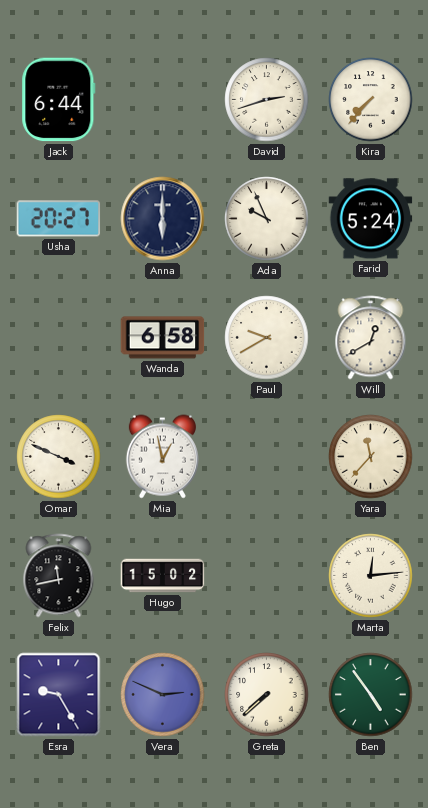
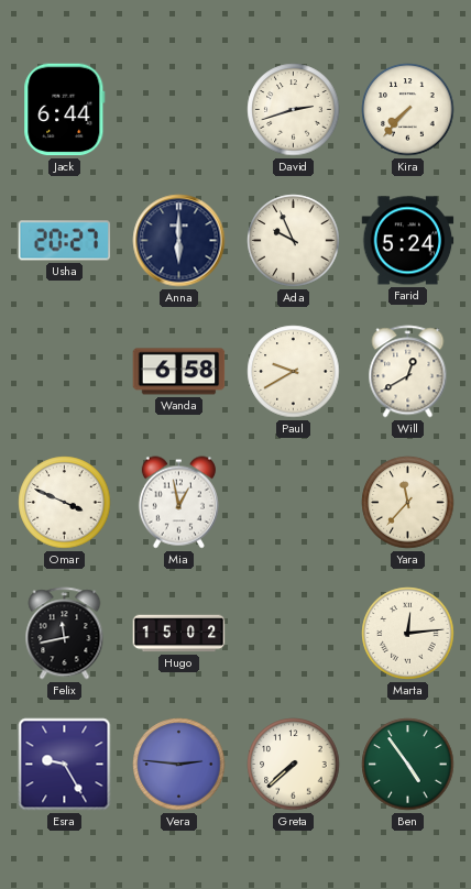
Vera: 2:49 -> 2:46 (179, 765)
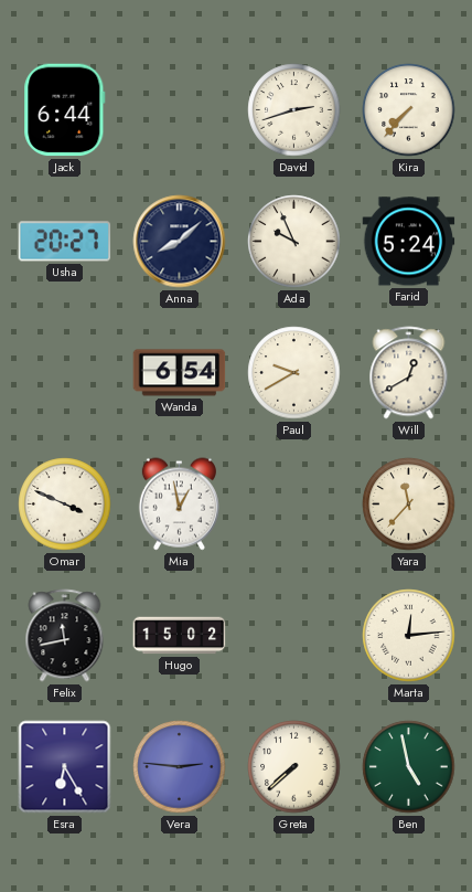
Anna: 6:00 -> 8:08 (180, 242)
Wanda: 6:58 -> 6:54 (180, 373)
Esra: 9:25 -> 6:25 (65, 767)
Ben: 4:54 -> 4:58 (409, 767)
